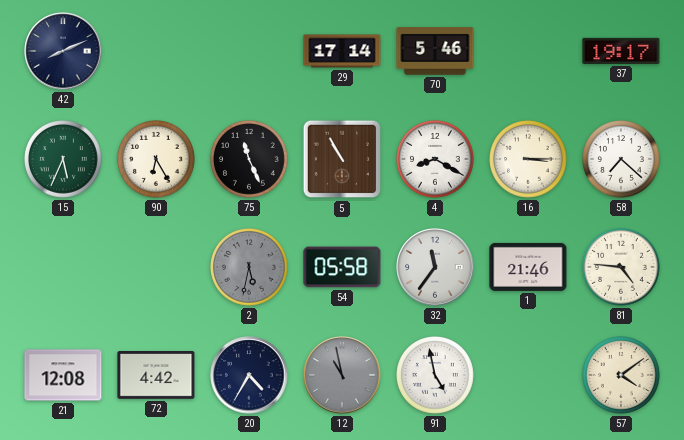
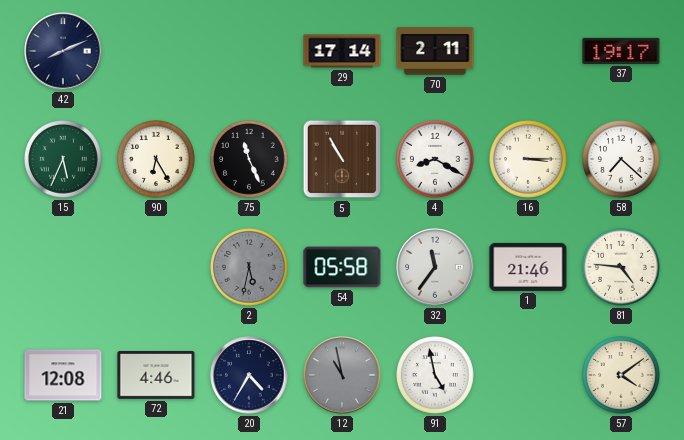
70: 5:46 -> 2:11 (435, 51)
72: 4:42 -> 4:46 (156, 376)
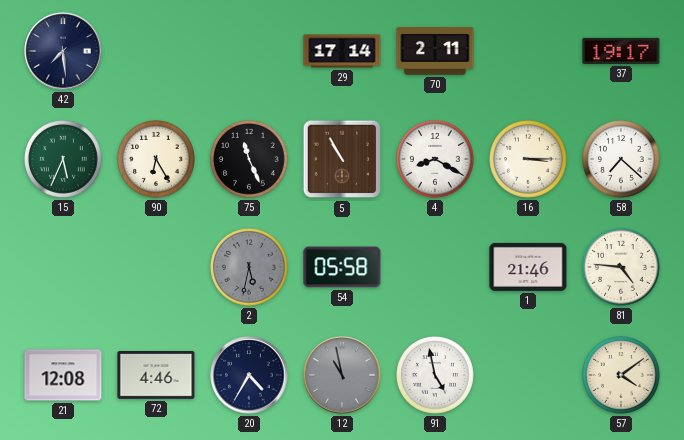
42: 8:11 -> 7:29 (63, 51)
32: 11:36 -> none (435, 267)
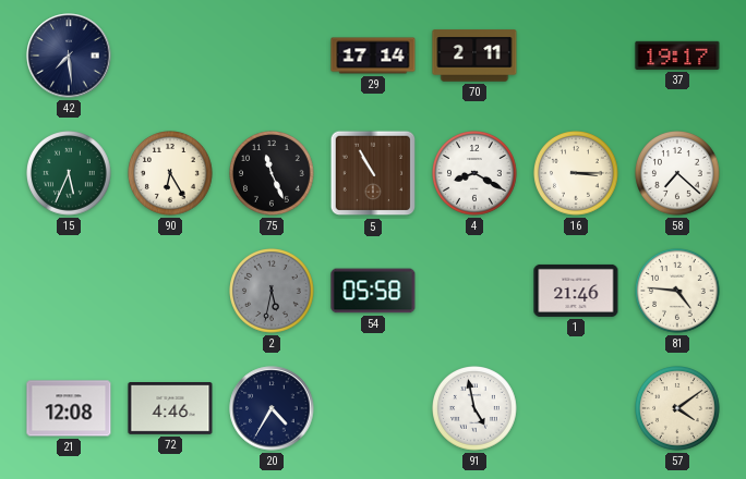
12: 10:58 -> none (342, 375)
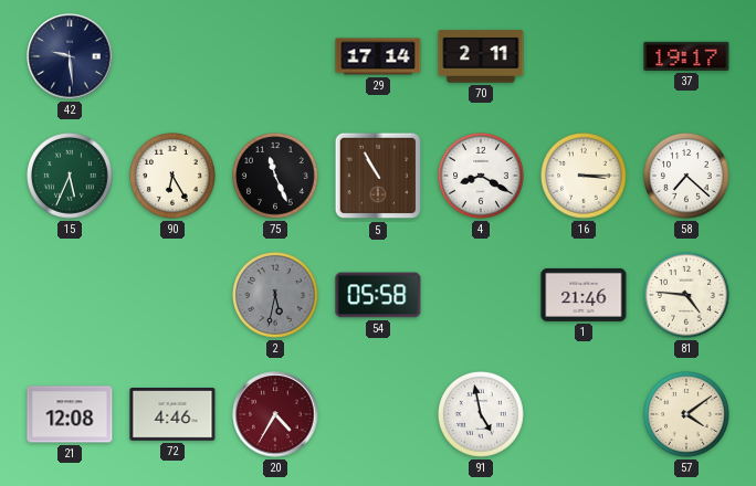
42: 7:29 -> 9:29 (70, 56)
20 dial: navy -> burgundy (275, 414)
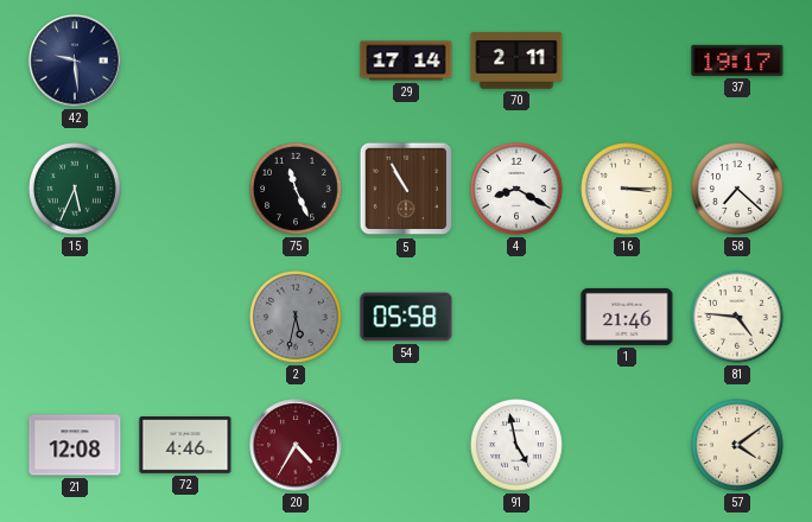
90: 6:25 -> none (174, 177)
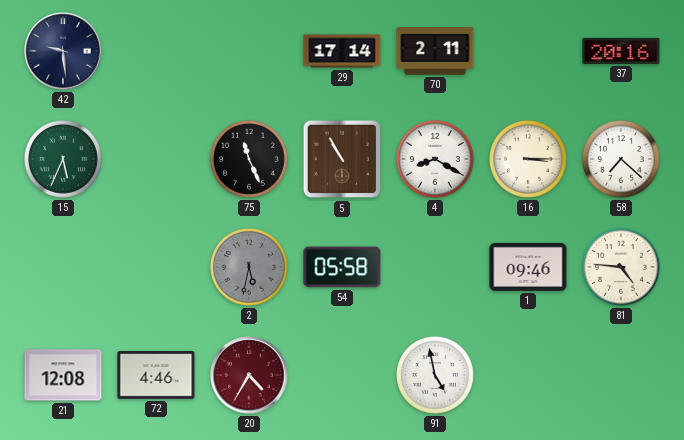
37: 19:17 -> 20:16 (621, 51)
1: 21:46 -> 09:46 (528, 267)
57: 4:09 -> none (738, 446)
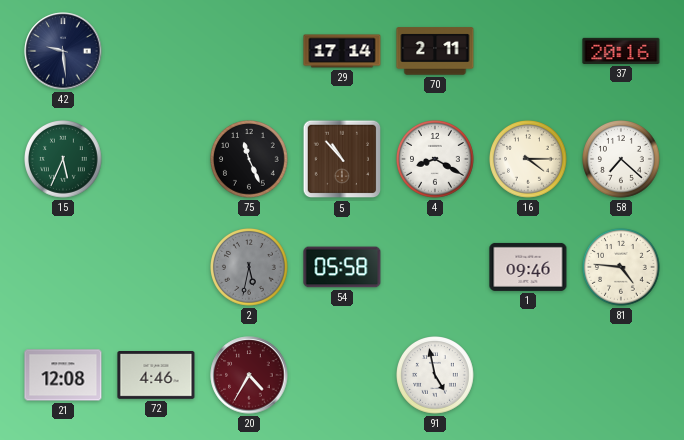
5: 10:55 -> 10:53 (342, 159)
16: 3:15 -> 4:15 (529, 160)
